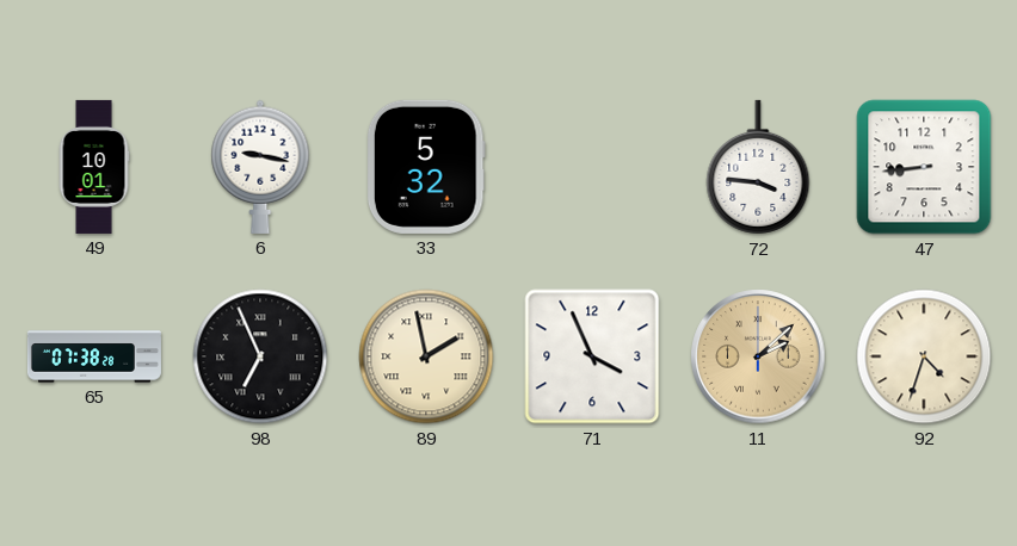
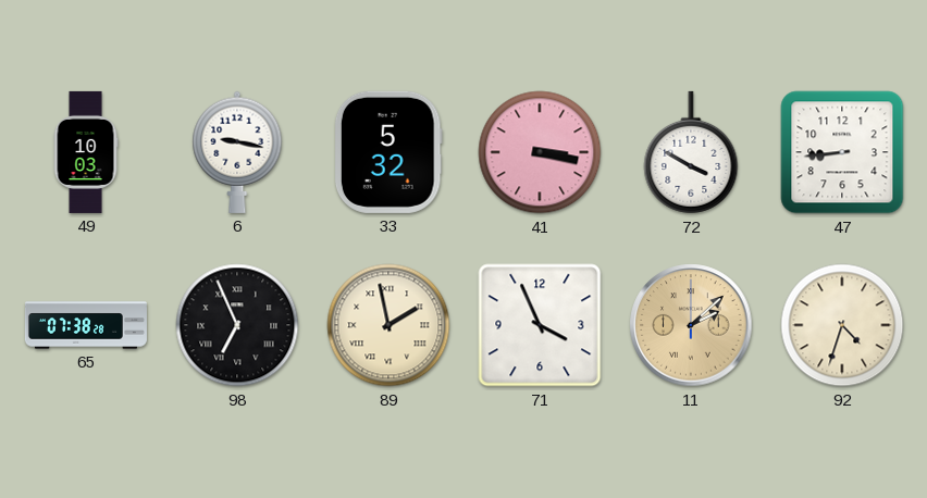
49: 10:01 -> 10:03 (86, 152)
41: none -> 3:17 (540, 152)
72: 3:46 -> 3:50 (691, 152)
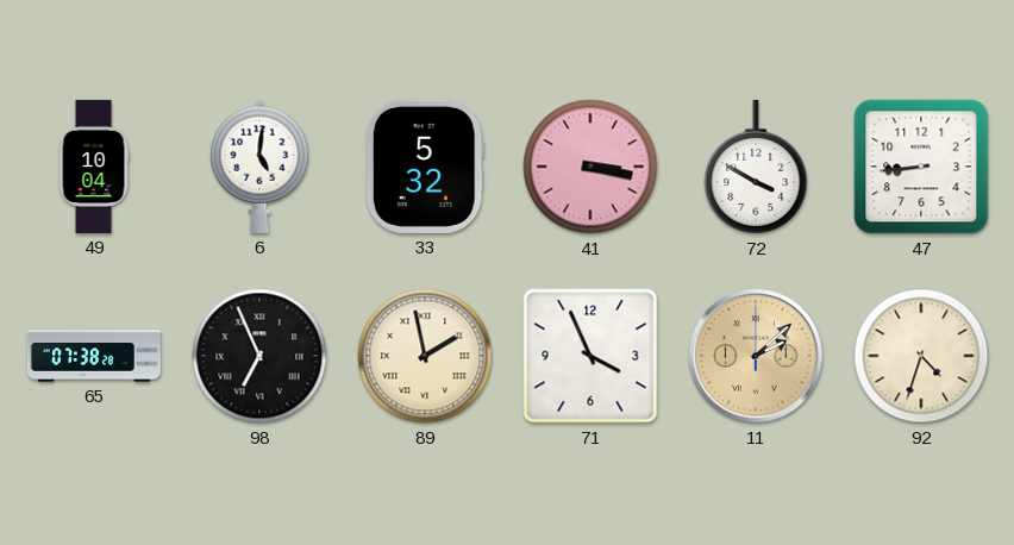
49: 10:03 -> 10:04 (94, 167)
6: 9:17 -> 5:01 (259, 167)
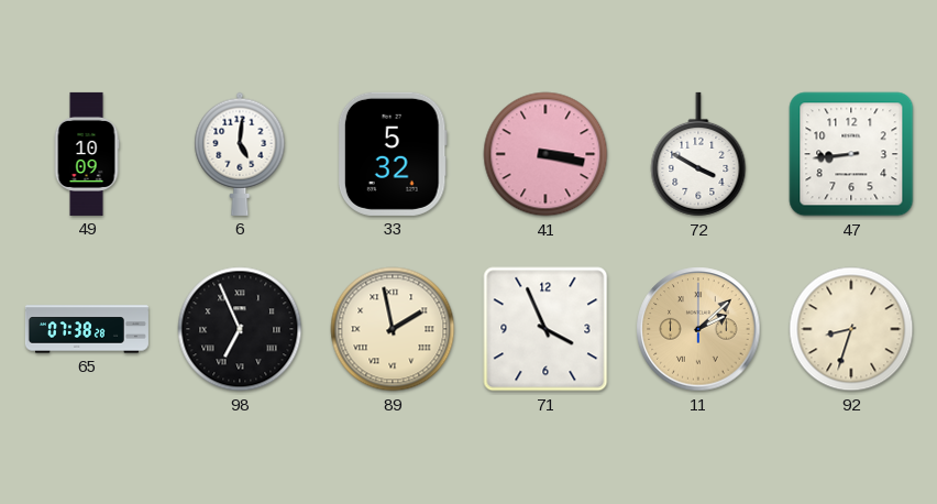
49: 10:04 -> 10:09 (87, 154)
92: 4:33 -> 8:33 (851, 329)
